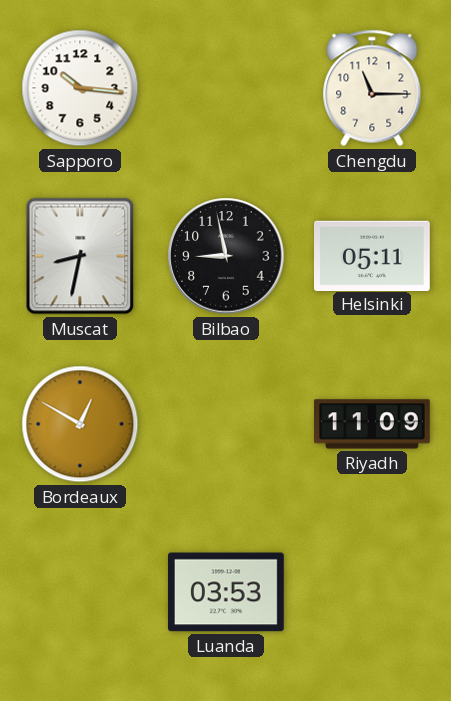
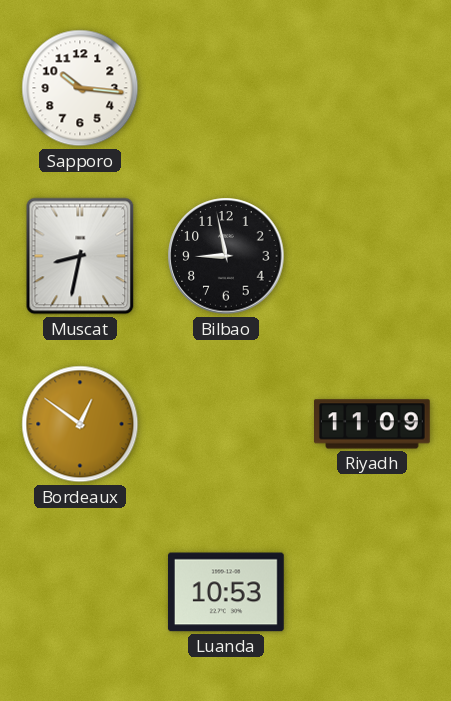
Chengdu: 11:15 -> none (372, 88)
Helsinki: 05:11 -> none (373, 255)
Bordeaux: 12:50 -> 12:51 (80, 424)
Luanda: 03:53 -> 10:53 (226, 592)
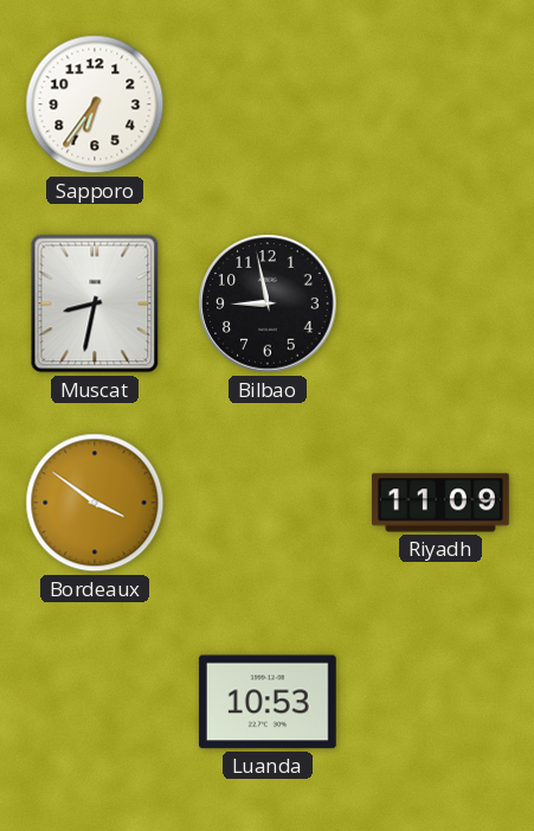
Sapporo: 10:16 -> 6:36 (95, 104)
Bordeaux: 12:51 -> 3:51 (95, 503)
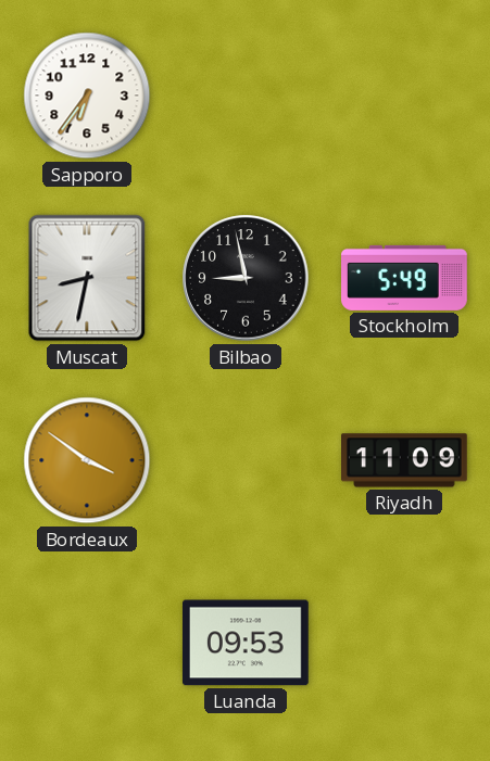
Stockholm: none -> 5:49 (405, 278)
Luanda: 10:53 -> 09:53 (246, 643)
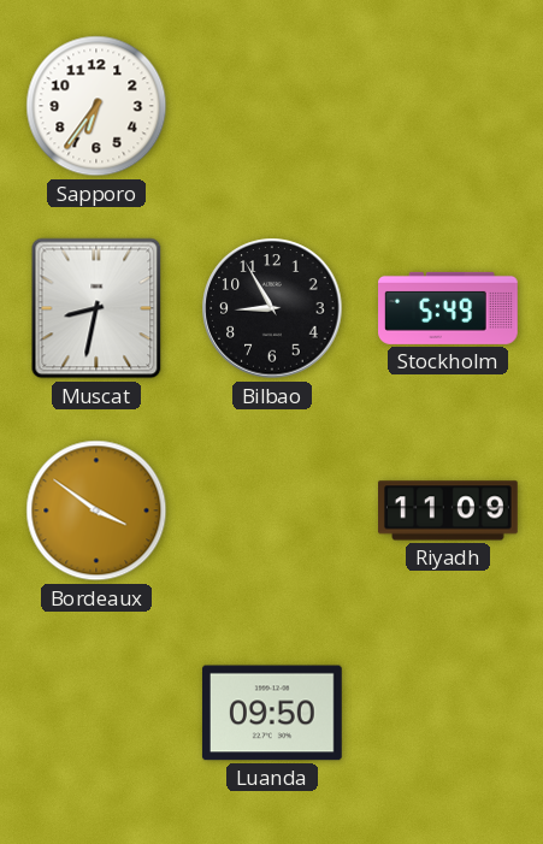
Bilbao: 8:58 -> 8:55 (272, 308)
Luanda: 09:53 -> 09:50 (272, 713)
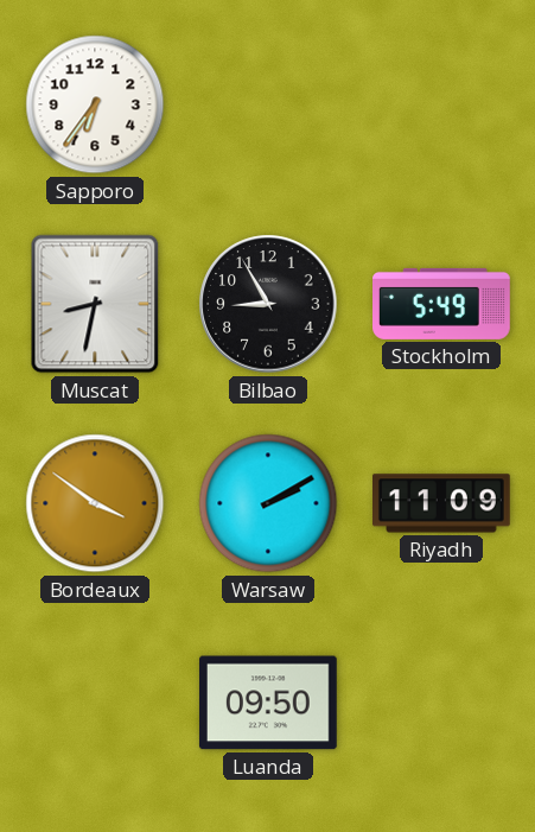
Warsaw: none -> 2:10 (268, 503)
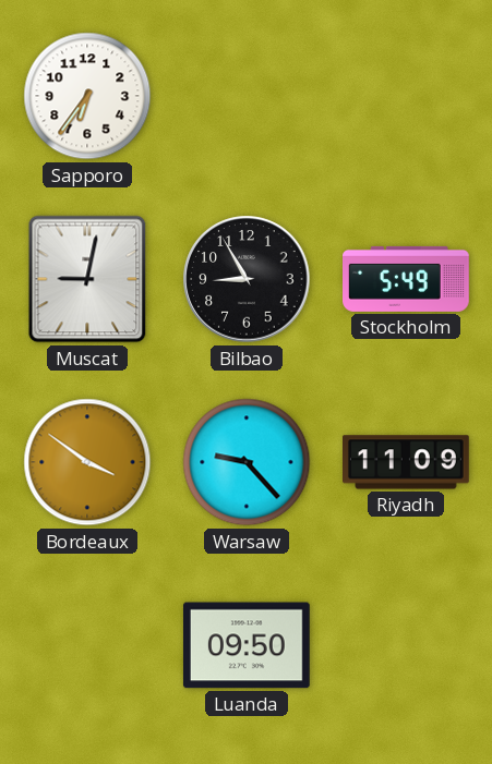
Muscat: 8:32 -> 9:02 (87, 279)
Warsaw: 2:10 -> 9:23 (247, 462)
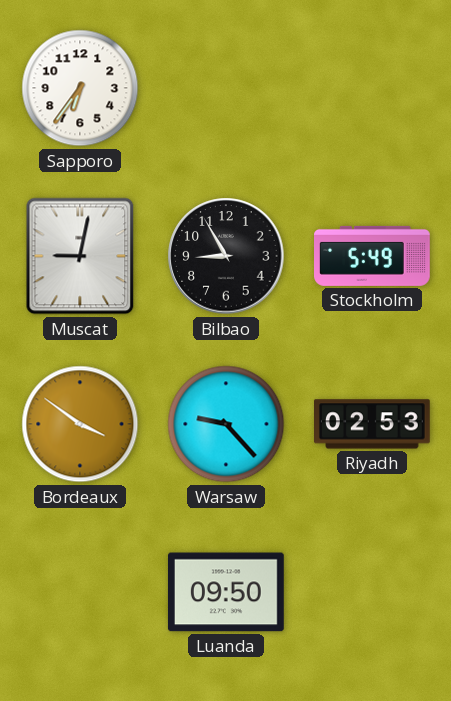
Riyadh: 11:09 -> 02:53 (373, 424)
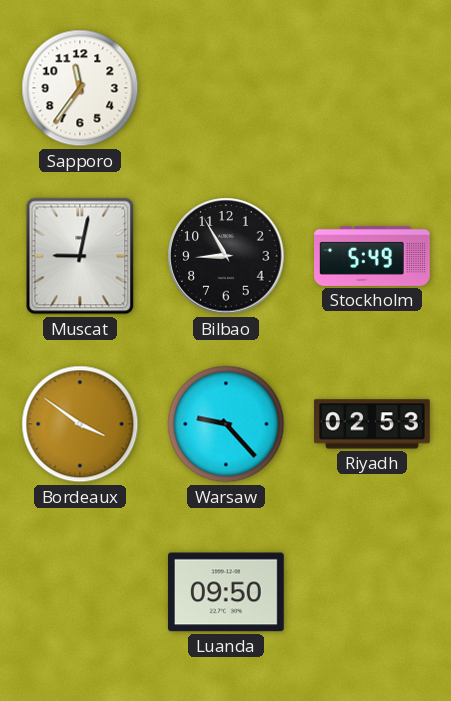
Sapporo: 6:36 -> 11:36 (80, 88)
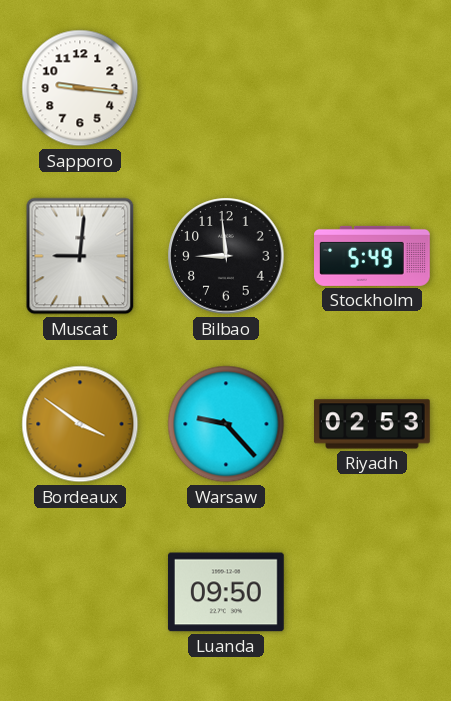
Sapporo: 11:36 -> 9:16 (80, 88)
Muscat: 9:02 -> 9:01 (80, 256)
Bilbao: 8:55 -> 8:59 (226, 256)
